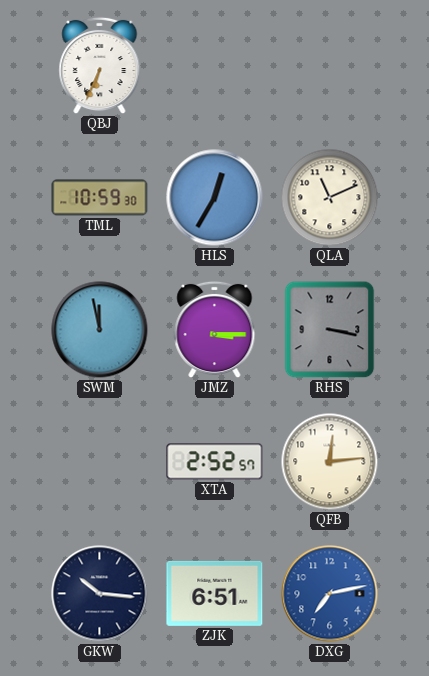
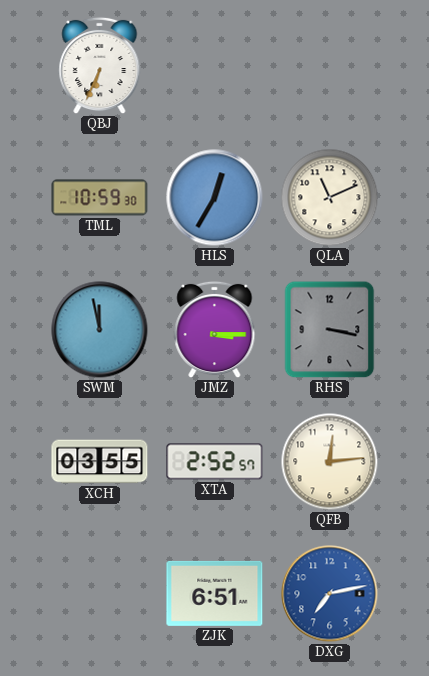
XCH: none -> 03:55 (100, 462)
GKW: 10:16 -> none (100, 594)
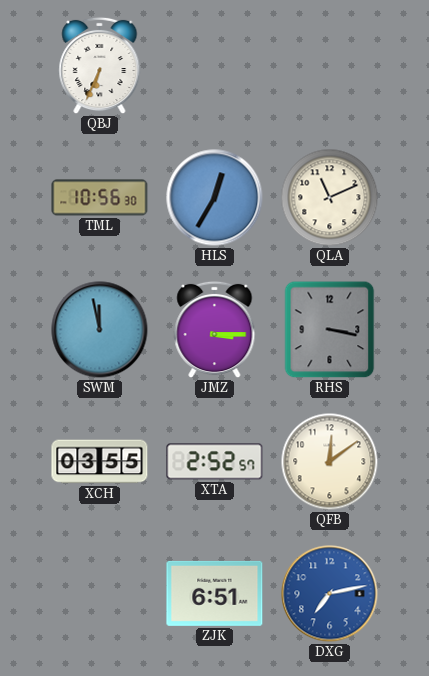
TML: 10:59 -> 10:56 (100, 198)
QFB: 12:14 -> 12:09 (330, 462)
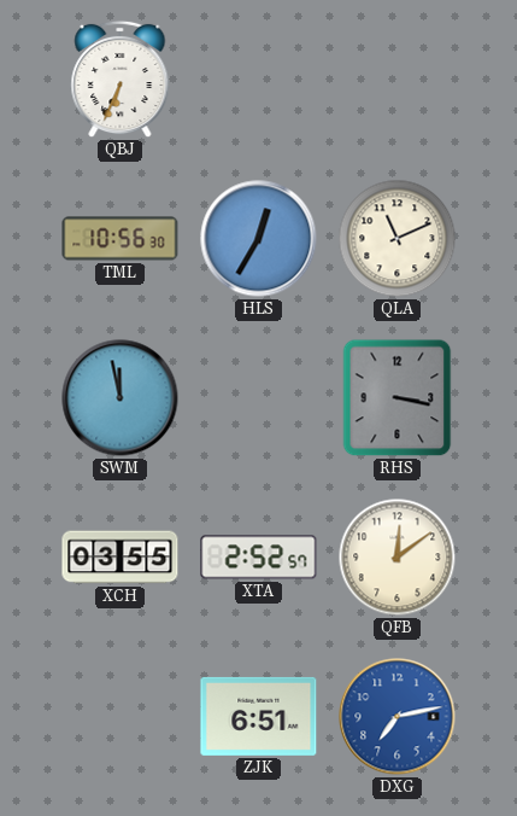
JMZ: 3:15 -> none (215, 330)
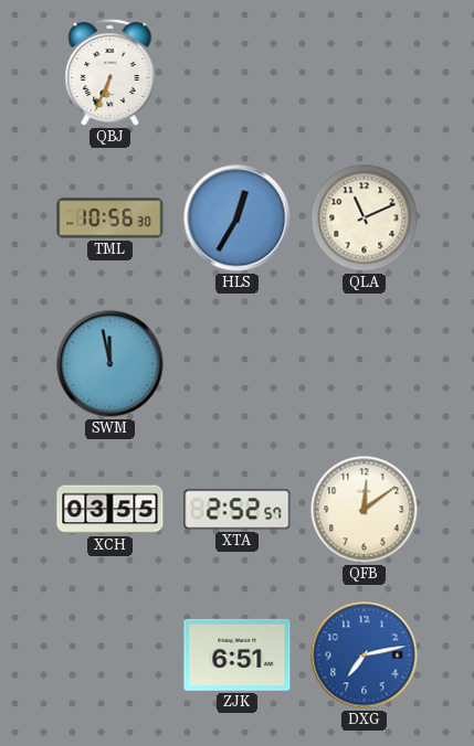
RHS: 3:17 -> none (398, 398)
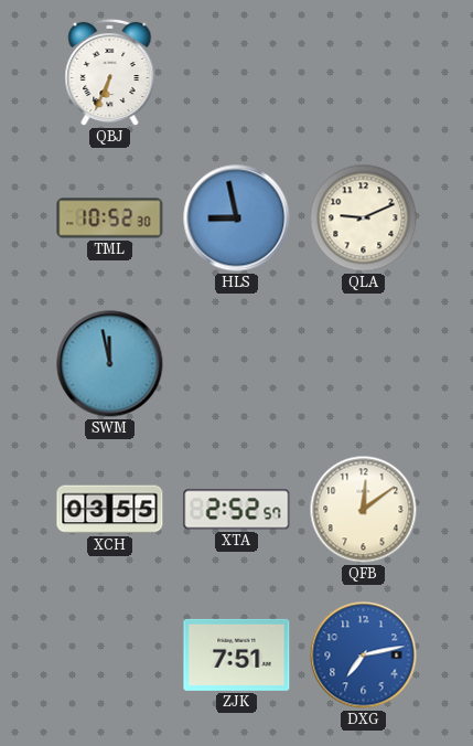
TML: 10:56 -> 10:52 (110, 219)
HLS: 12:35 -> 8:58 (237, 219)
QLA: 11:11 -> 9:11 (364, 219)
ZJK: 6:51 -> 7:51 (237, 654)
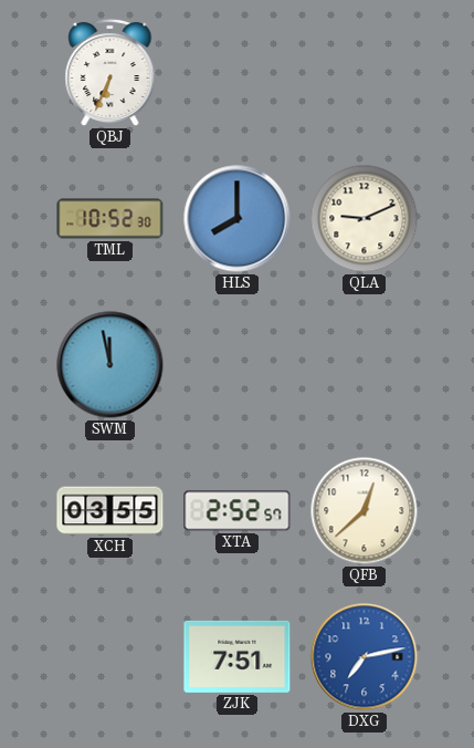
HLS: 8:58 -> 8:00 (238, 219)
QFB: 12:09 -> 12:38 (365, 511)
